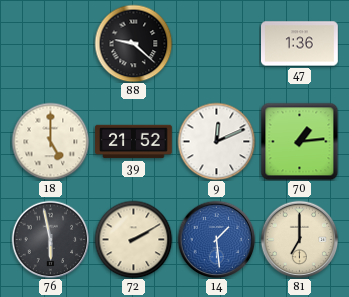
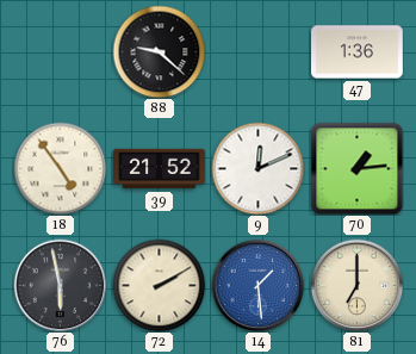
18: 5:00 -> 4:54 (60, 168)
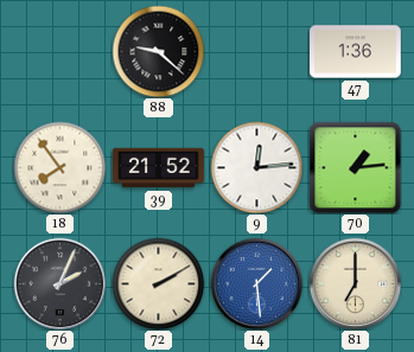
18: 4:54 -> 7:54 (59, 167)
9: 12:11 -> 12:14 (256, 167)
76: 5:58 -> 2:04 (59, 283)
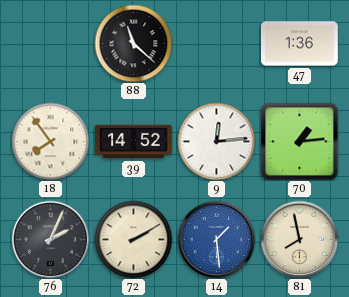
88: 9:22 -> 11:22 (133, 43)
39: 21:52 -> 14:52 (134, 142)
81: 7:00 -> 7:58 (299, 239)
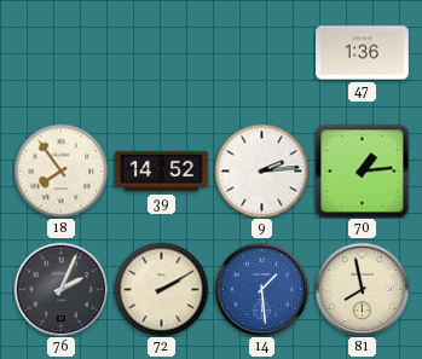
88: 11:22 -> none (133, 43)
9: 12:14 -> 2:14 (261, 170)
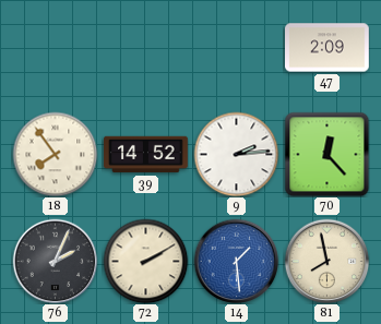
47: 1:36 -> 2:09 (328, 48)
70: 1:14 -> 12:23 (326, 154)
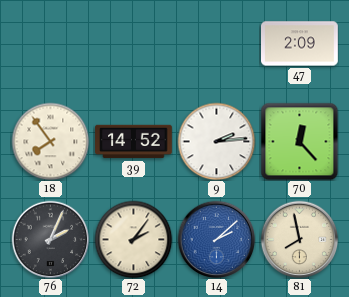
72: 2:10 -> 2:06 (133, 239)
14: 1:29 -> 2:08 (216, 239)
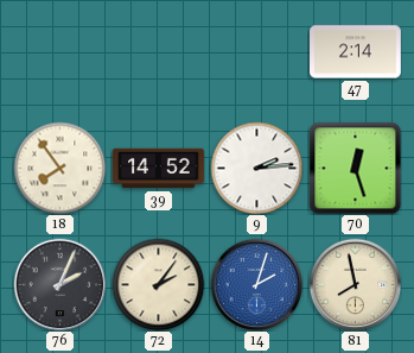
47: 2:09 -> 2:14 (356, 52)
70: 12:23 -> 12:27 (355, 168)
14: 2:08 -> 2:03 (256, 284)
